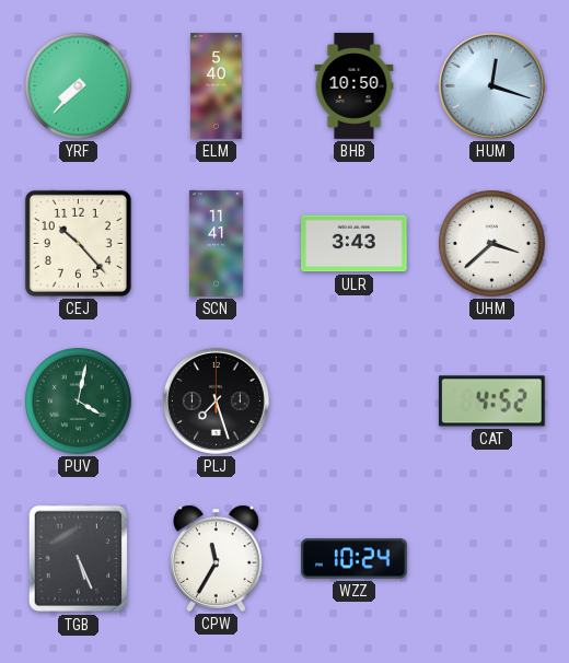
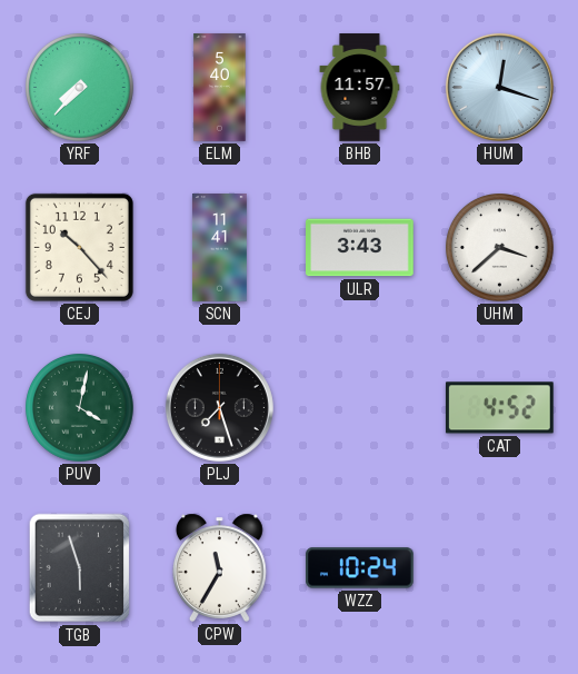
BHB: 10:50 -> 11:57 (360, 88)
TGB: 5:26 -> 5:57 (80, 568)
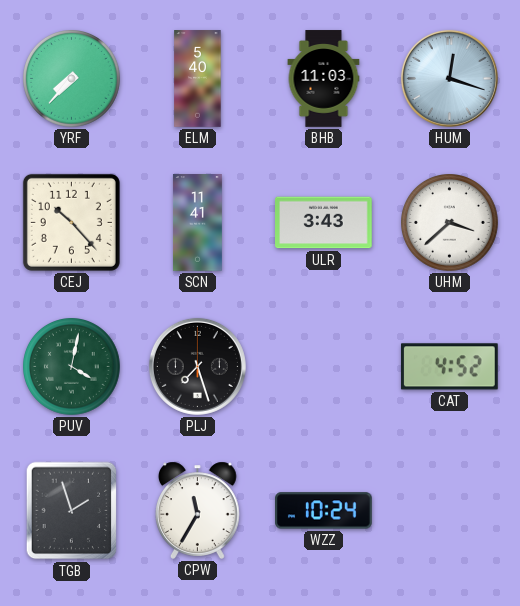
BHB: 11:57 -> 11:03 (324, 79)
TGB: 5:57 -> 1:57 (72, 511)
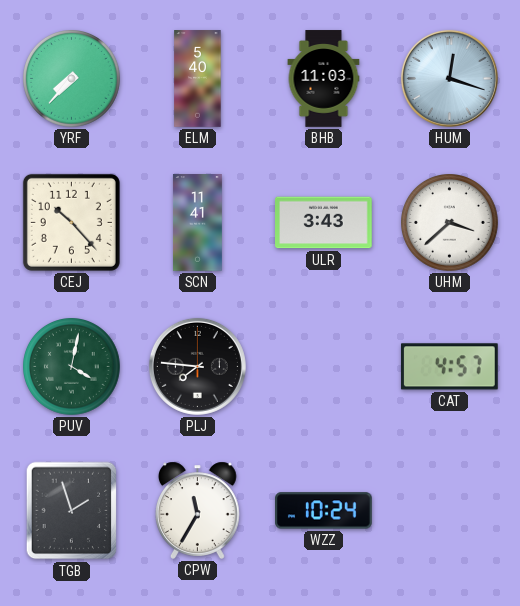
PLJ: 7:27 -> 7:46 (197, 366)
CAT: 4:52 -> 4:57 (449, 367)
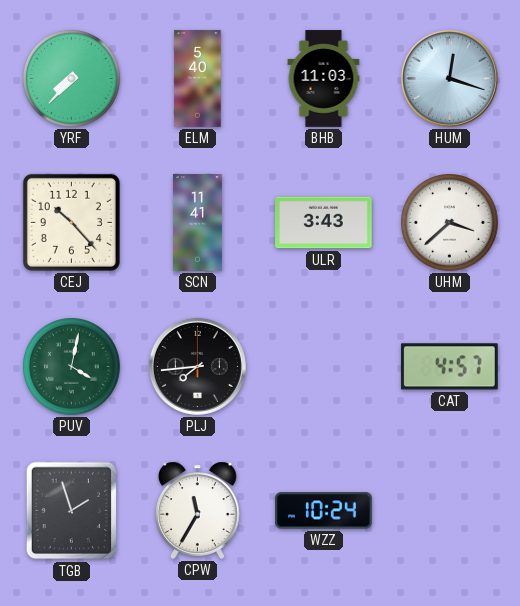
PLJ: 7:46 -> 7:44 (197, 366)
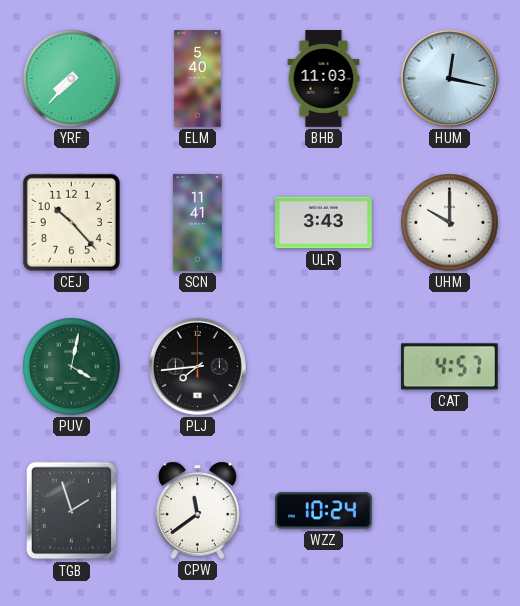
HUM: 12:18 -> 12:17 (449, 78)
UHM: 3:38 -> 10:00 (450, 223)
CPW: 11:35 -> 11:39 (197, 510)
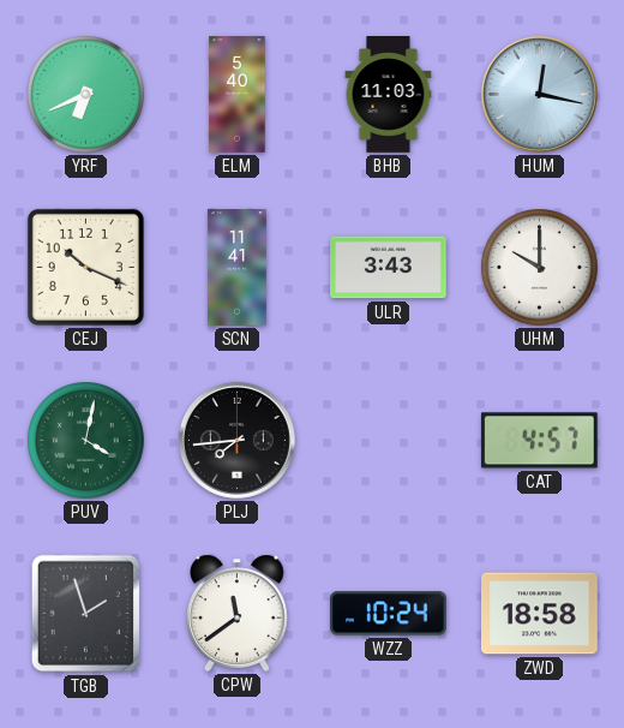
YRF: 7:37 -> 6:41 (86, 95)
CEJ: 10:23 -> 10:19 (85, 267)
ZWD: none -> 18:58 (540, 614)
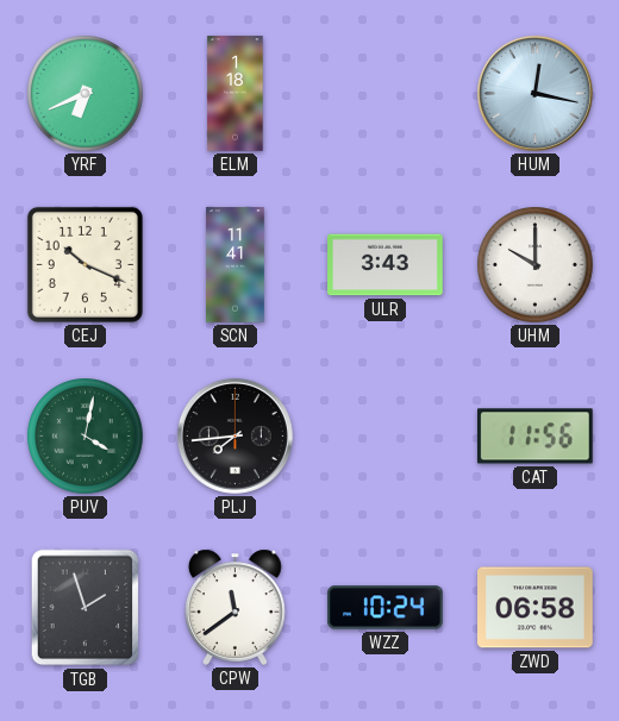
ELM: 5:40 -> 1:18 (236, 94)
BHB: 11:03 -> none (389, 95)
CAT: 4:57 -> 11:56 (534, 437)
ZWD: 18:58 -> 06:58 (536, 608)
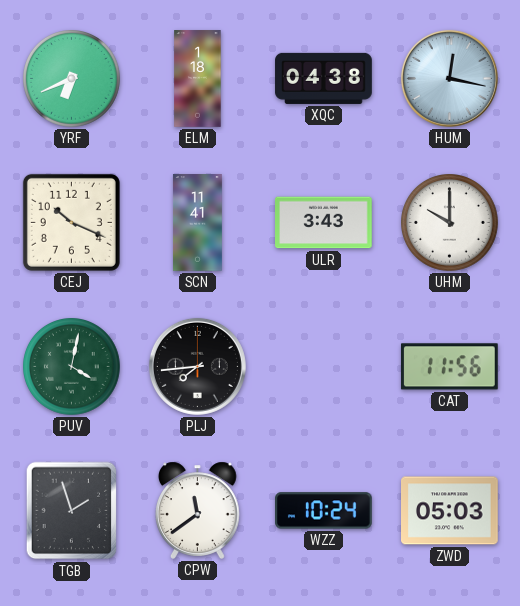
XQC: none -> 04:38 (324, 78)
ZWD: 06:58 -> 05:03 (450, 511)
